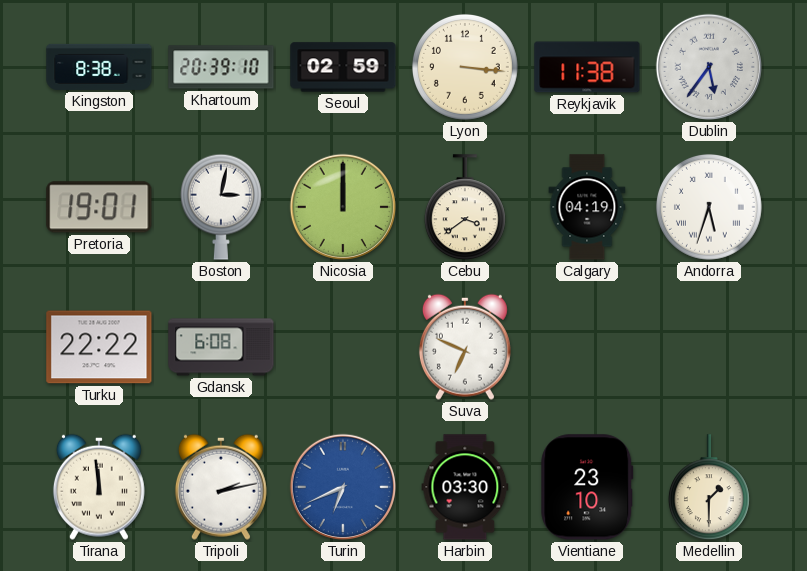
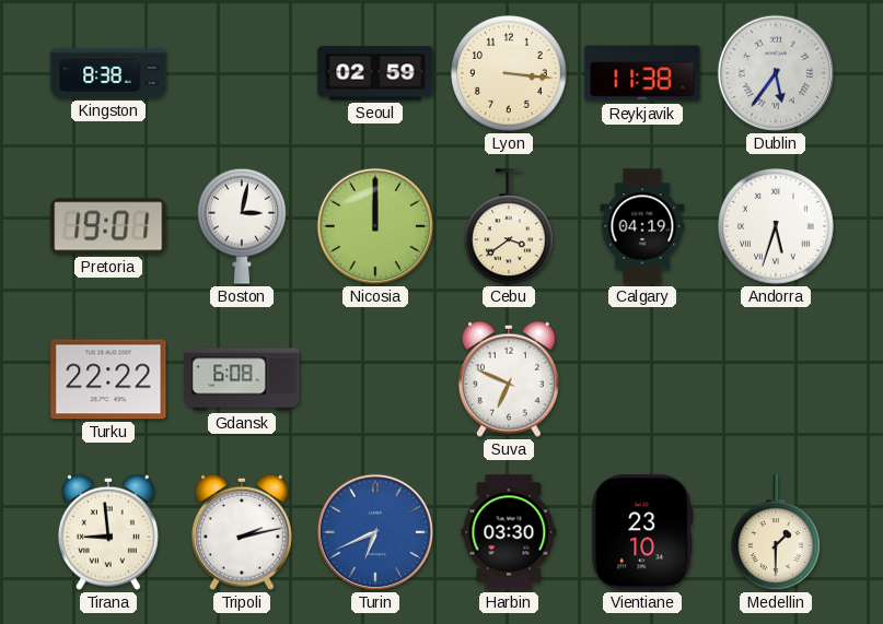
Khartoum: 20:39 -> none (221, 67)
Tirana: 11:59 -> 8:59 (108, 532)
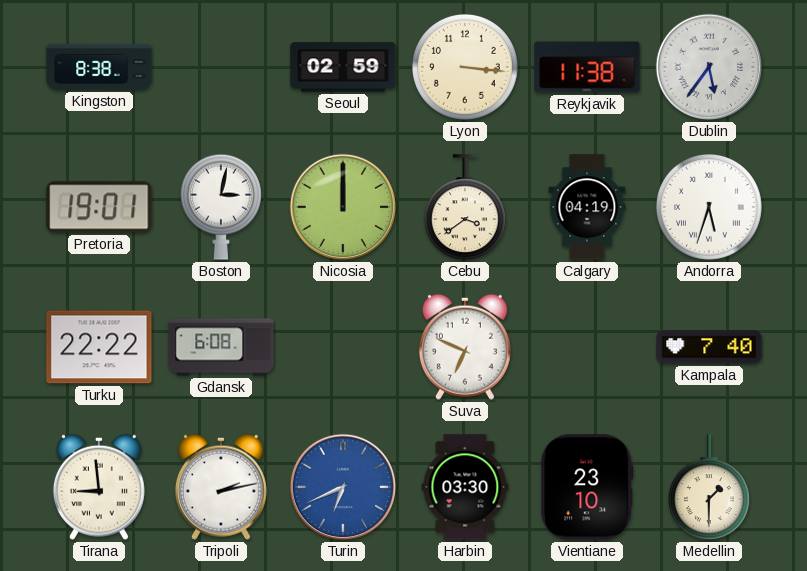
Kampala: none -> 7:40 (709, 347)
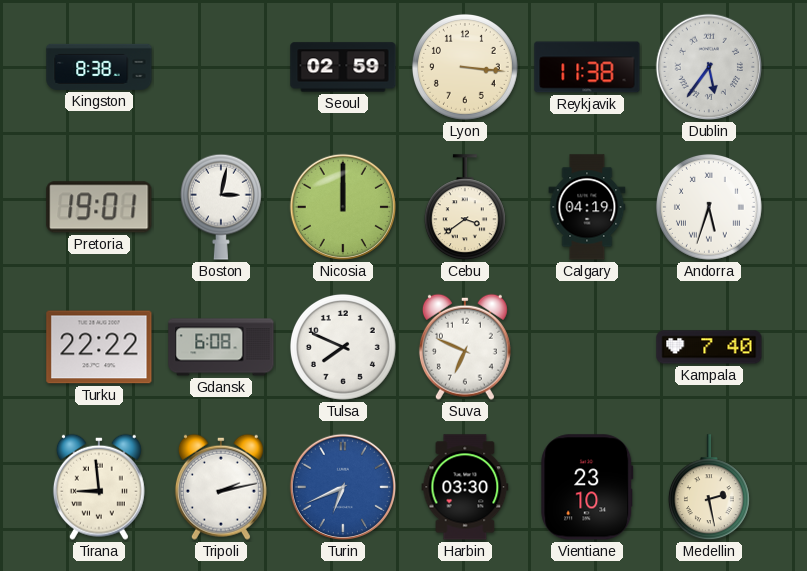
Tulsa: none -> 7:49 (343, 347)
Medellin: 1:30 -> 2:28 (709, 488)
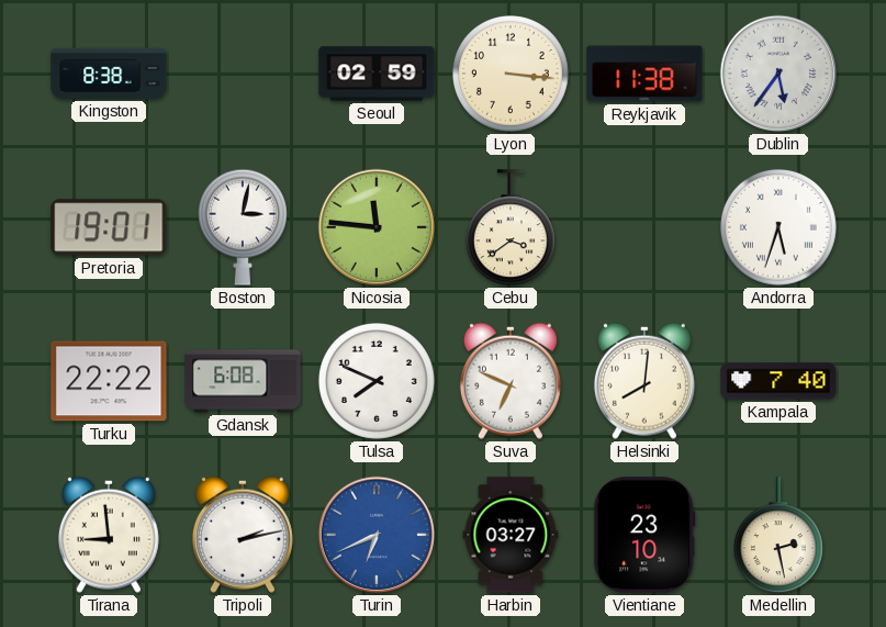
Nicosia: 12:00 -> 11:46 (377, 227)
Calgary: 04:19 -> none (587, 207)
Helsinki: none -> 8:01 (644, 381)
Harbin: 03:30 -> 03:27 (511, 535)
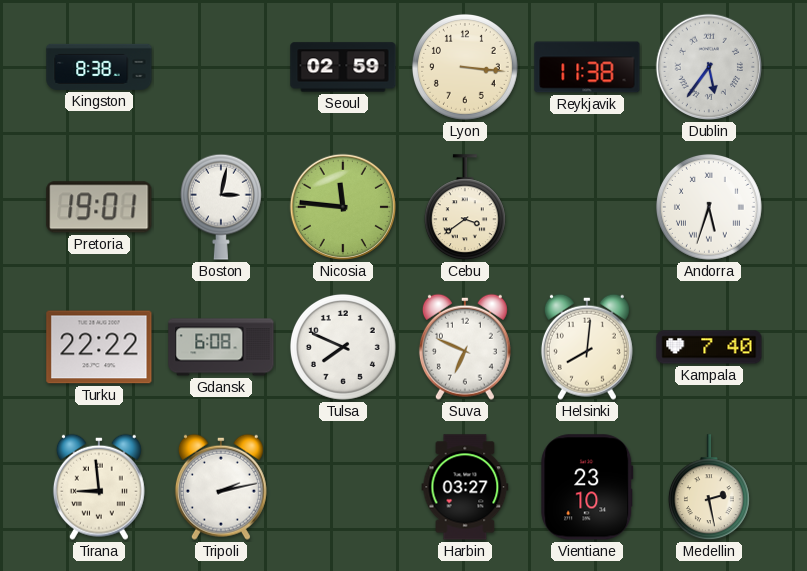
Turin: 6:41 -> none (377, 535)
